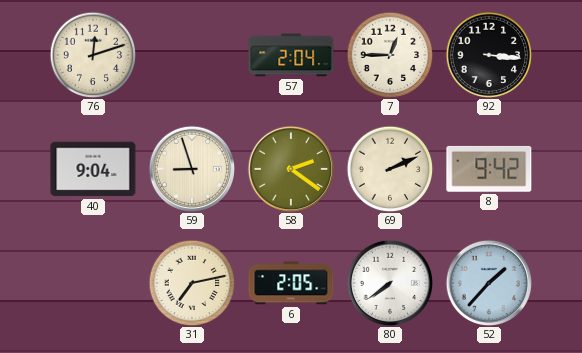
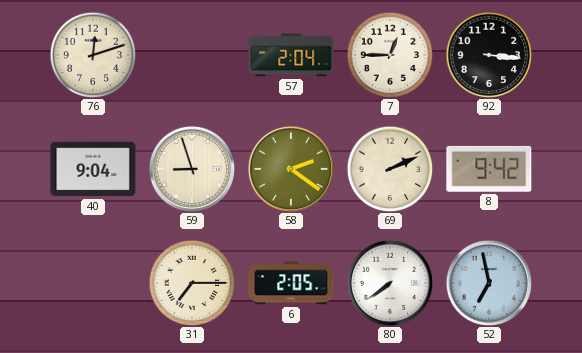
31: 7:13 -> 7:15 (192, 283)
52: 1:37 -> 6:58 (488, 282)
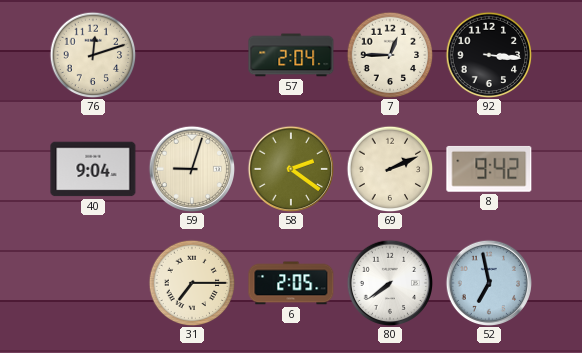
59: 8:57 -> 9:03 (191, 168)
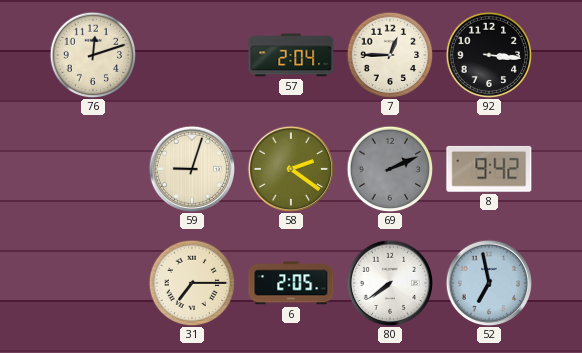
40: 9:04 -> none (93, 169)
69 dial: cream -> grey (390, 169)
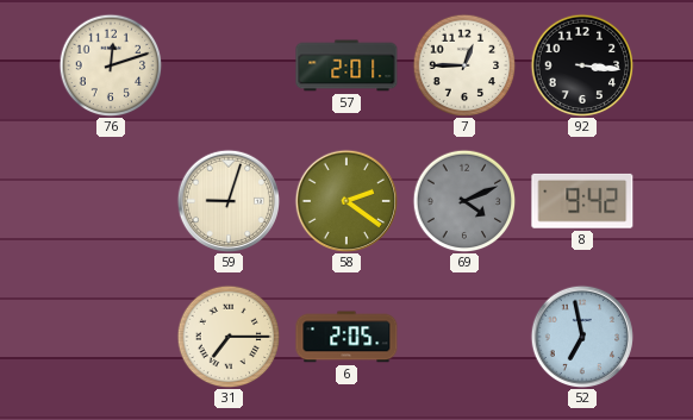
57: 2:04 -> 2:01 (346, 65)
69: 2:11 -> 4:11 (464, 201)
80: 7:39 -> none (389, 282)
